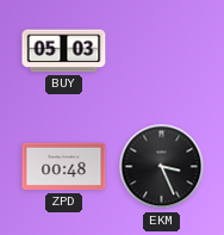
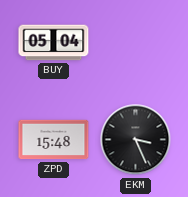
BUY: 05:03 -> 05:04 (54, 43)
ZPD: 00:48 -> 15:48 (54, 140)
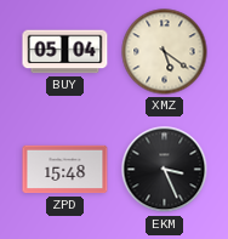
XMZ: none -> 5:21 (165, 52)
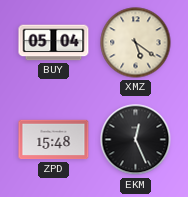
EKM: 3:26 -> 12:26 (136, 140)
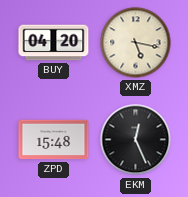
BUY: 05:04 -> 04:20 (54, 43)
XMZ: 5:21 -> 5:17 (136, 43)
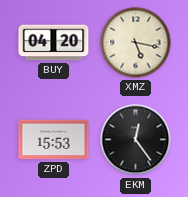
ZPD: 15:48 -> 15:53 (54, 140)
EKM: 12:26 -> 12:24 (136, 140)
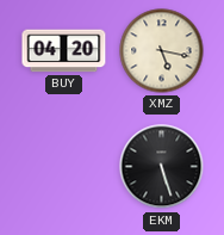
ZPD: 15:53 -> none (54, 140)
EKM: 12:24 -> 5:27 (162, 167)
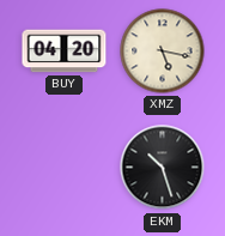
EKM: 5:27 -> 10:27 (163, 168)
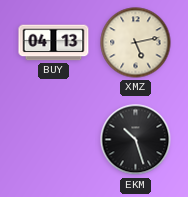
BUY: 04:20 -> 04:13 (54, 43)
XMZ: 5:17 -> 5:13 (136, 43)
